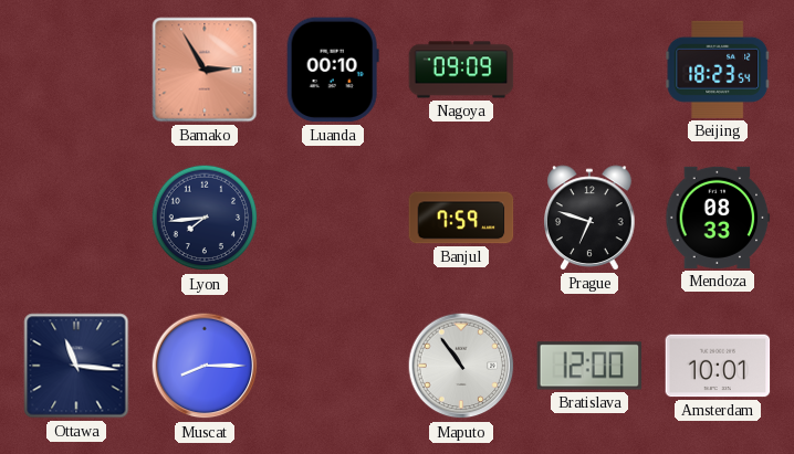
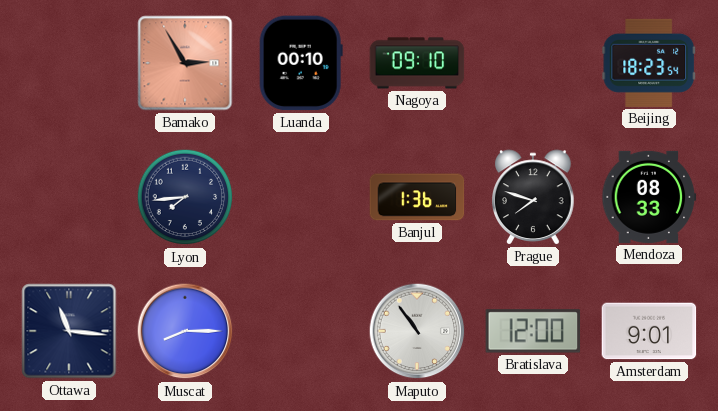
Nagoya: 09:09 -> 09:10 (417, 63)
Banjul: 7:59 -> 1:36 (417, 197)
Prague: 6:48 -> 7:48 (534, 197)
Amsterdam: 10:01 -> 9:01 (649, 331)
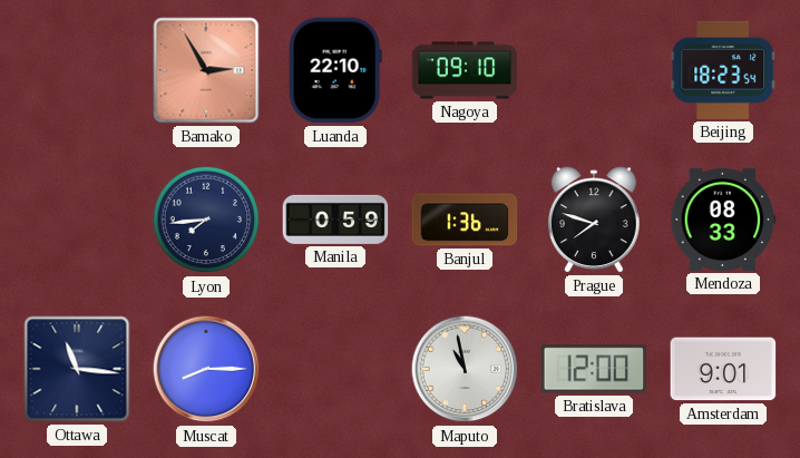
Luanda: 00:10 -> 22:10 (335, 70)
Manila: none -> 0:59 (335, 220)
Maputo: 10:54 -> 10:58 (465, 369)
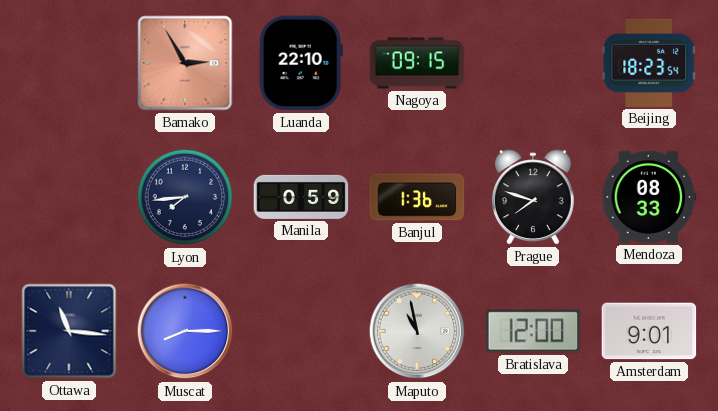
Nagoya: 09:10 -> 09:15 (417, 63)
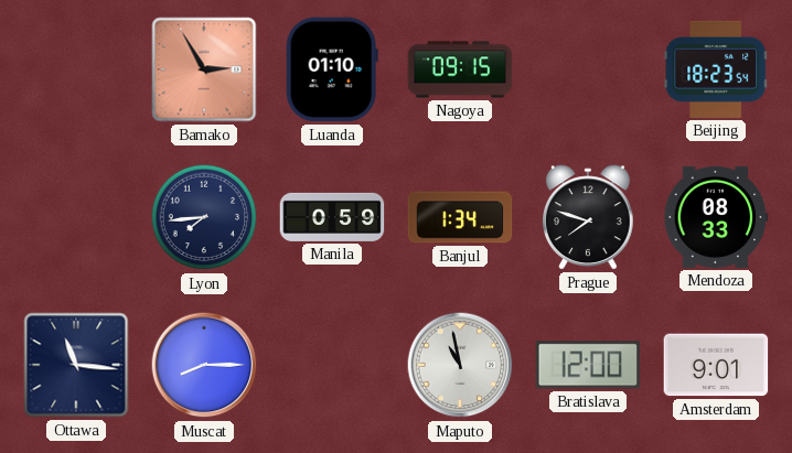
Luanda: 22:10 -> 01:10 (332, 69)
Banjul: 1:36 -> 1:34 (460, 217)
